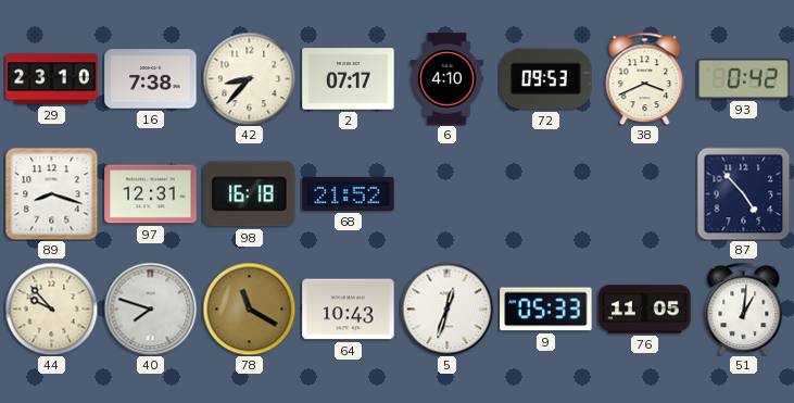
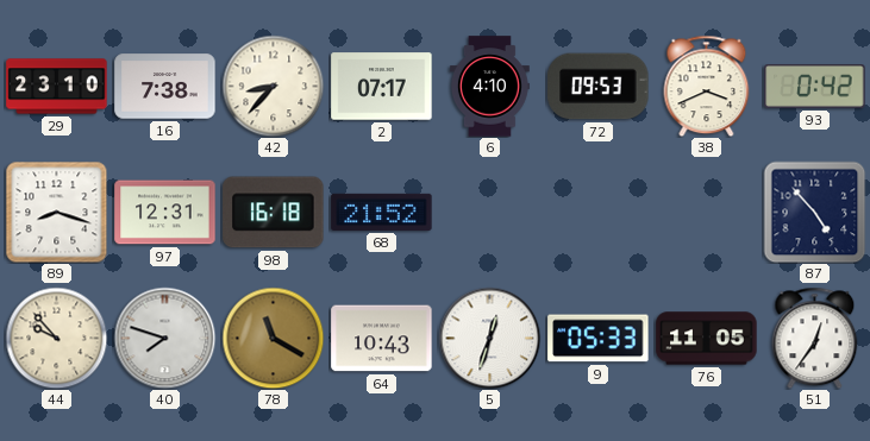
51: 1:01 -> 12:36 (815, 338)
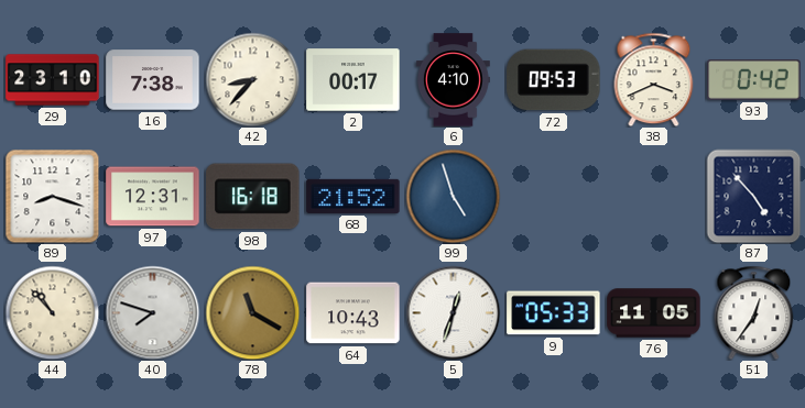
2: 07:17 -> 00:17 (353, 80)
99: none -> 4:57 (453, 196)
44: 9:53 -> 10:53 (52, 312)
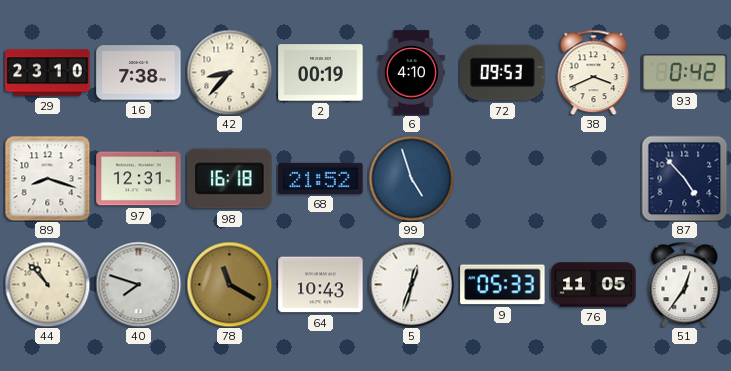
2: 00:17 -> 00:19 (321, 73)
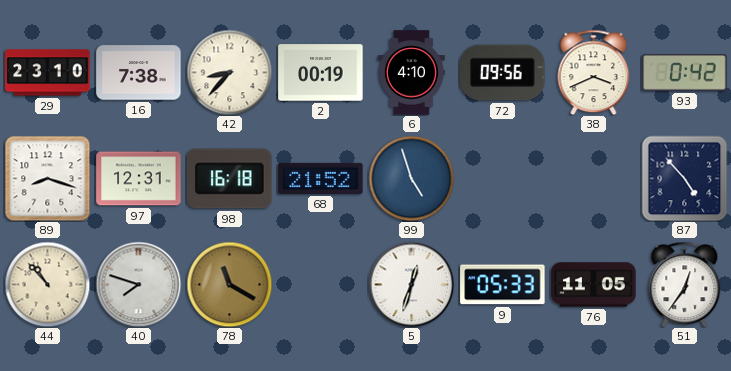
72: 09:53 -> 09:56 (503, 73)
64: 10:43 -> none (321, 285)
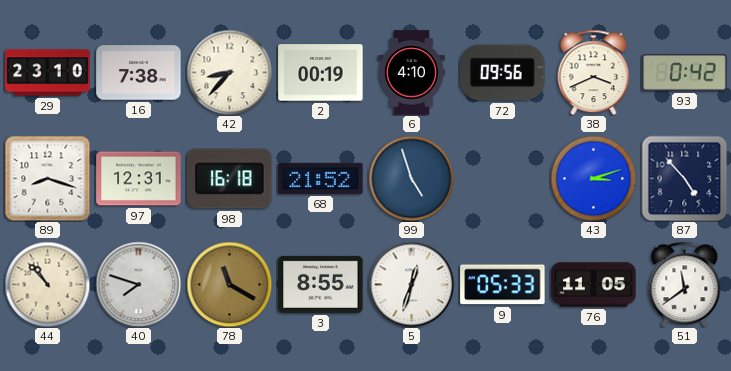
43: none -> 3:12 (593, 178)
3: none -> 8:55 (321, 284)
51: 12:36 -> 11:39 (685, 284)
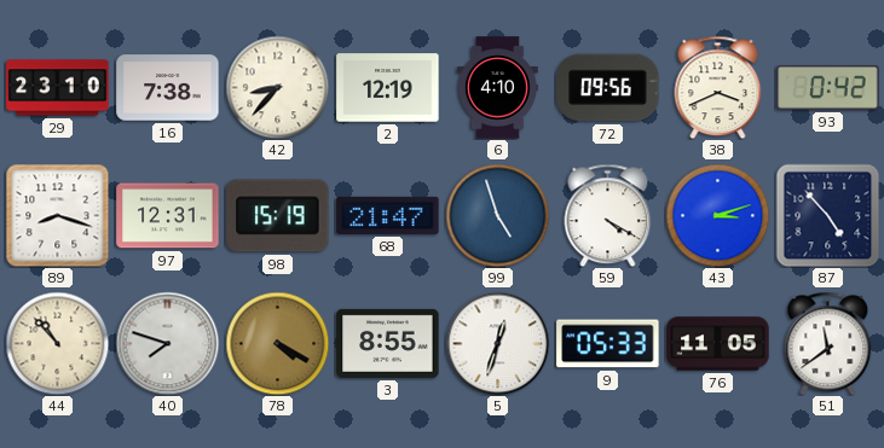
2: 00:19 -> 12:19 (388, 88)
98: 16:18 -> 15:19 (278, 216)
68: 21:52 -> 21:47 (388, 215)
59: none -> 4:20 (608, 215)
78: 11:20 -> 4:20 (277, 343)
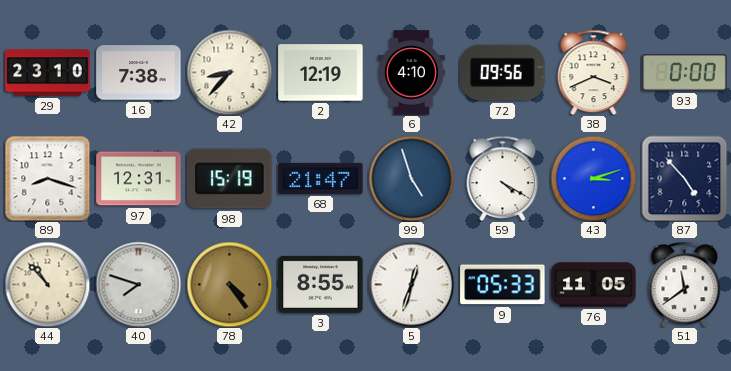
93: 0:42 -> 0:00 (685, 73)
78: 4:20 -> 4:24 (229, 284)
